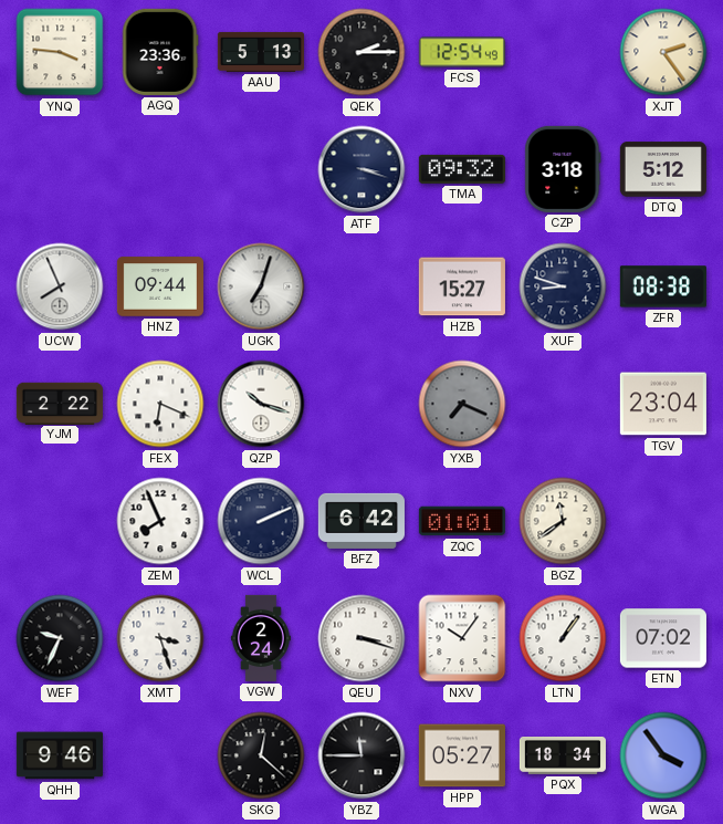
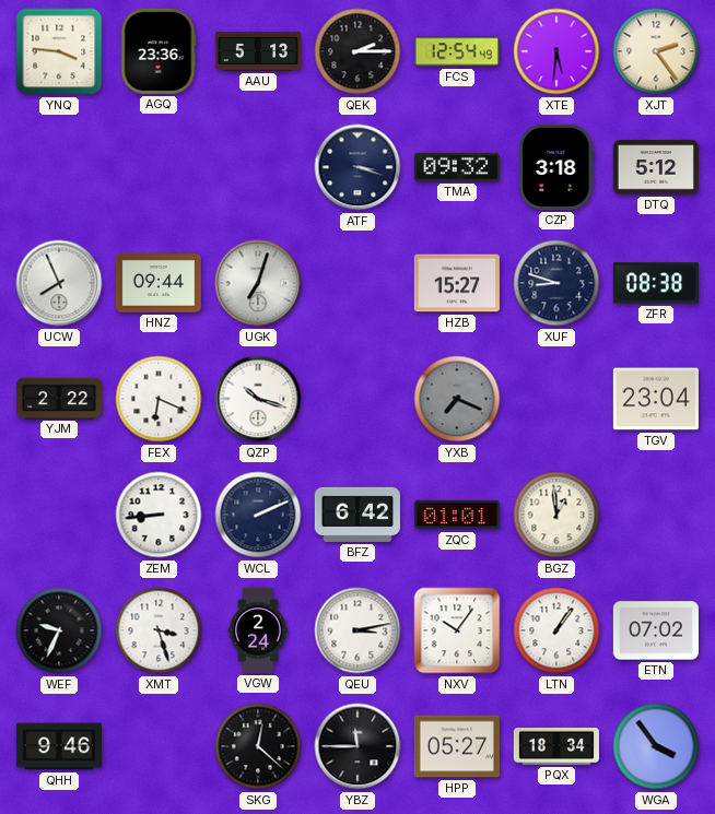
XTE: none -> 5:31 (556, 51)
ZEM: 7:56 -> 8:44 (159, 515)
BGZ: 11:39 -> 12:59 (556, 515)
QEU: 3:18 -> 3:13 (357, 630)
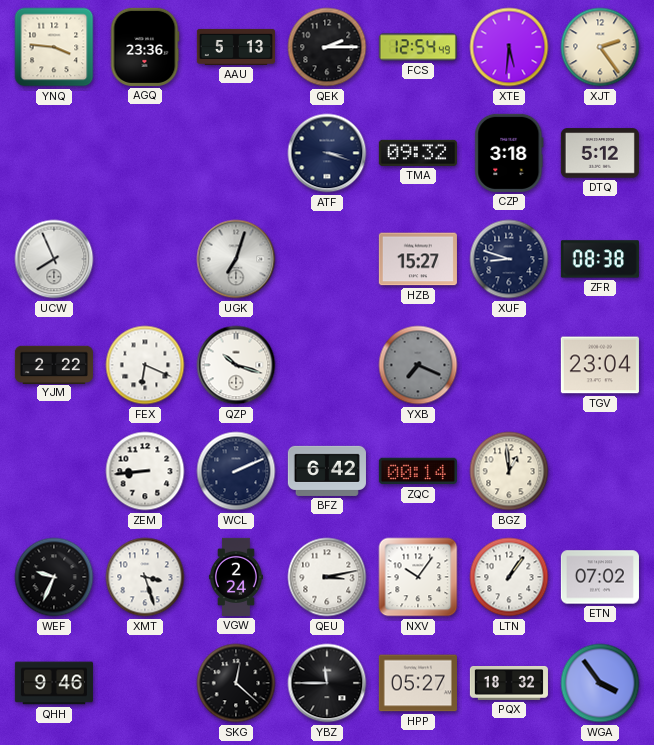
HNZ: 09:44 -> none (159, 283)
ZQC: 01:01 -> 00:14 (418, 471)
PQX: 18:34 -> 18:32 (509, 684)
